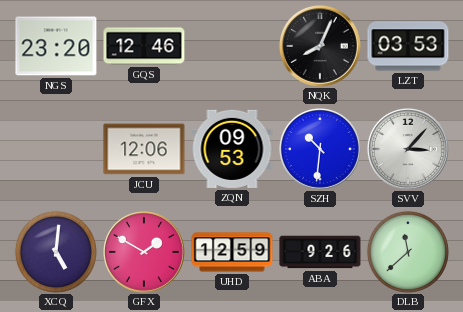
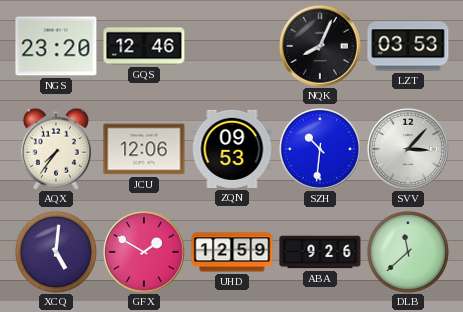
AQX: none -> 7:36 (56, 149)
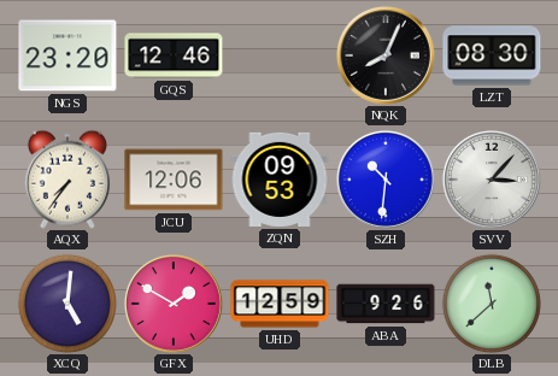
LZT: 03:53 -> 08:30 (492, 55)
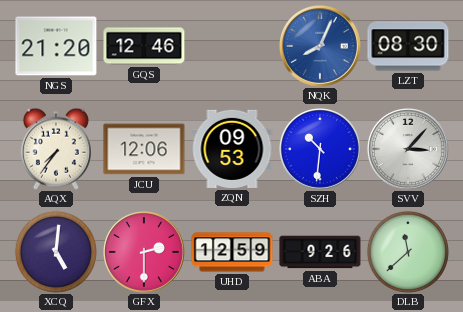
NGS: 23:20 -> 21:20 (56, 46)
NQK dial: black -> blue (320, 46)
GFX: 1:50 -> 2:30 (144, 252)
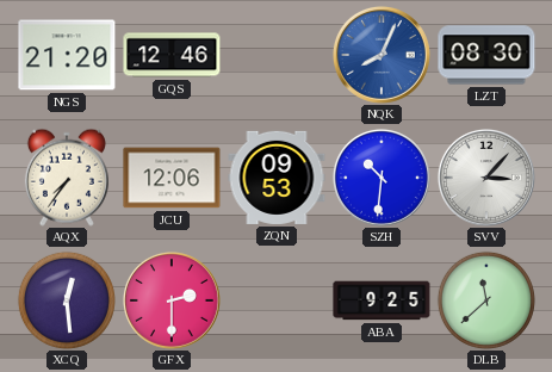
XCQ: 5:01 -> 12:29 (67, 300)
UHD: 12:59 -> none (232, 252)
ABA: 9:26 -> 9:25 (382, 300)
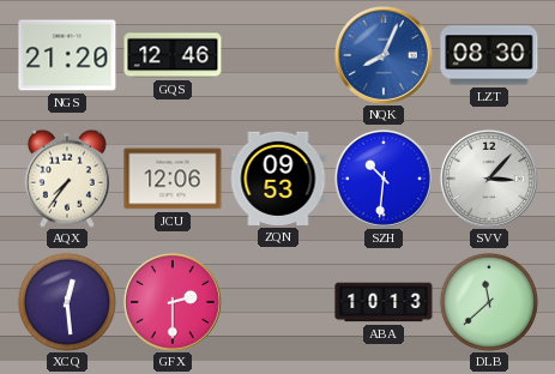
ABA: 9:25 -> 10:13 (384, 302)
